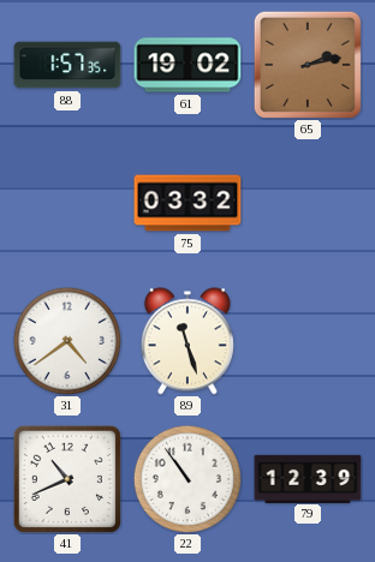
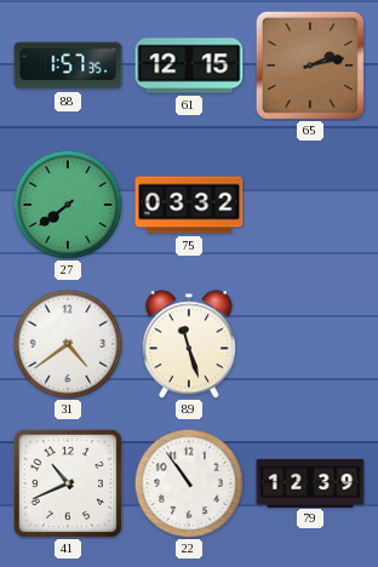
61: 19:02 -> 12:15 (189, 65)
27: none -> 7:39 (67, 204)
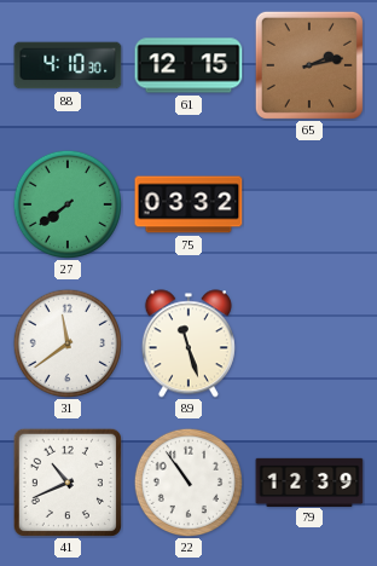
88: 1:57 -> 4:10 (68, 65)
31: 4:39 -> 11:39 (66, 342)
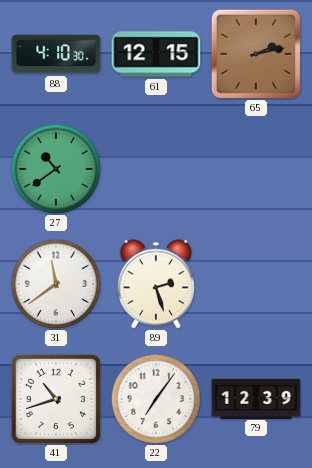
27: 7:39 -> 10:39 (55, 168)
75: 03:32 -> none (188, 204)
89: 11:27 -> 2:27 (156, 284)
41: 10:41 -> 10:42 (56, 399)
22: 10:54 -> 7:06 (155, 398)
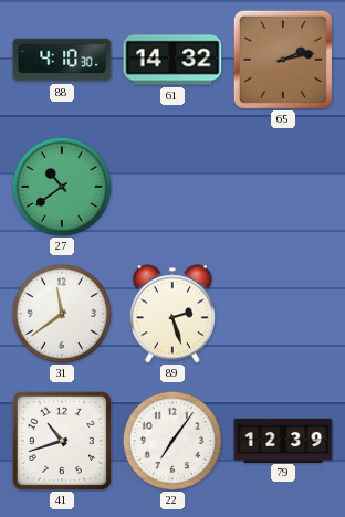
61: 12:15 -> 14:32 (172, 60)
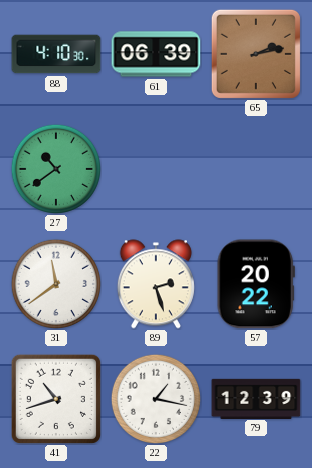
61: 14:32 -> 06:39 (156, 54)
57: none -> 20:22 (256, 284)
22: 7:06 -> 1:17 (155, 398)
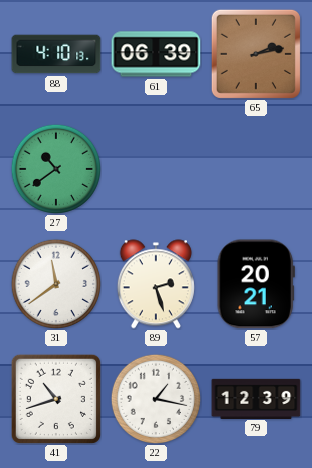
88: 4:10:30 -> 4:10:13 (56, 54)
57: 20:22 -> 20:21 (256, 284)
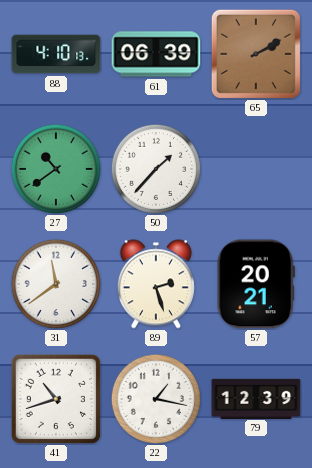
65: 2:13 -> 2:10 (256, 54)
50: none -> 1:37 (155, 168)
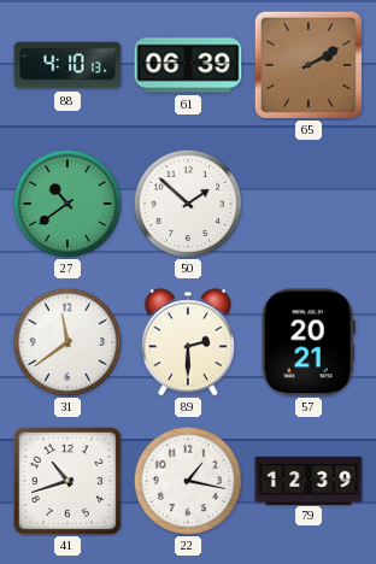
50: 1:37 -> 1:52 (187, 202)
89: 2:27 -> 2:30 (188, 342)
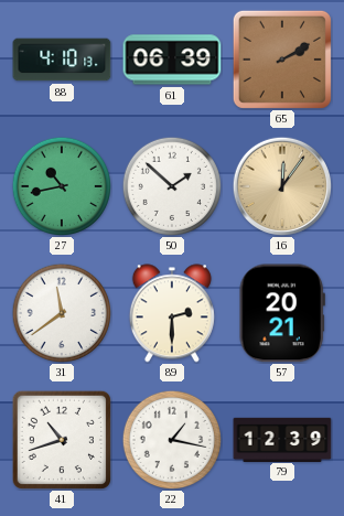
27: 10:39 -> 10:43 (61, 185)
16: none -> 12:06 (281, 185)
